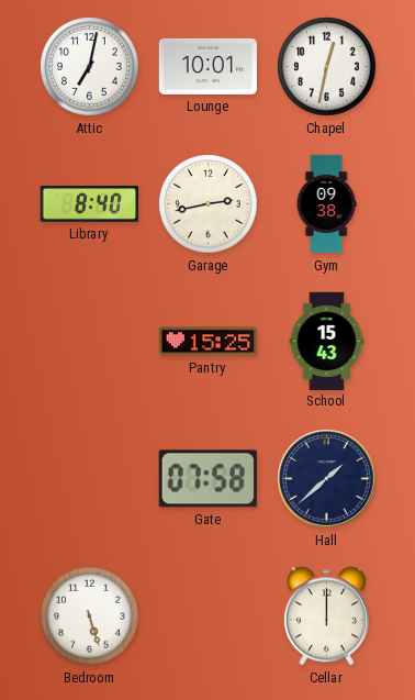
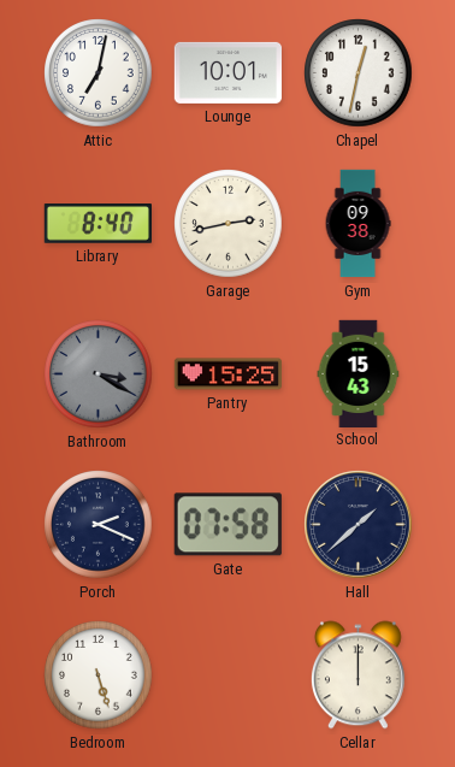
Bathroom: none -> 3:20 (99, 374)
Porch: none -> 2:19 (99, 525)
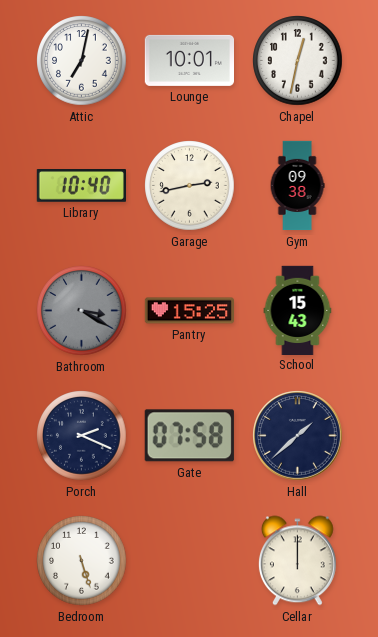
Library: 8:40 -> 10:40 (81, 186)
